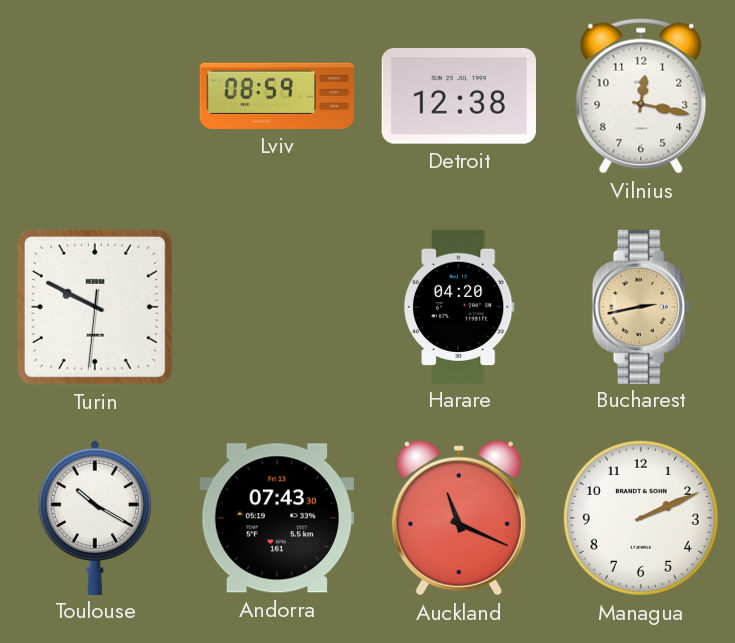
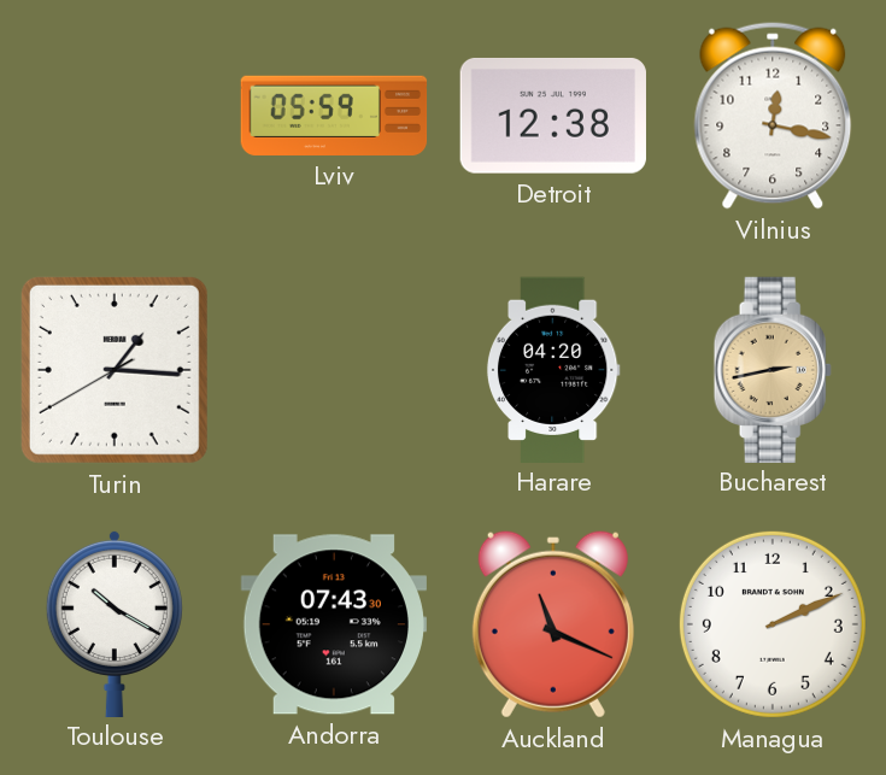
Lviv: 08:59 -> 05:59 (334, 116)
Turin: 9:49 -> 1:15 (115, 370)
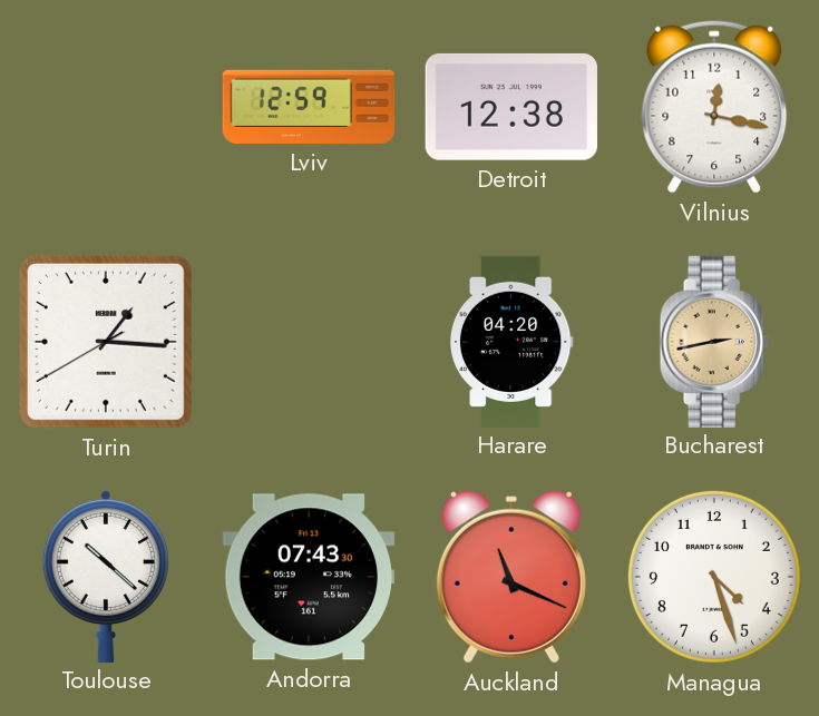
Lviv: 05:59 -> 12:59 (309, 107)
Toulouse: 10:20 -> 10:22 (106, 576)
Managua: 2:11 -> 4:27 (714, 577)
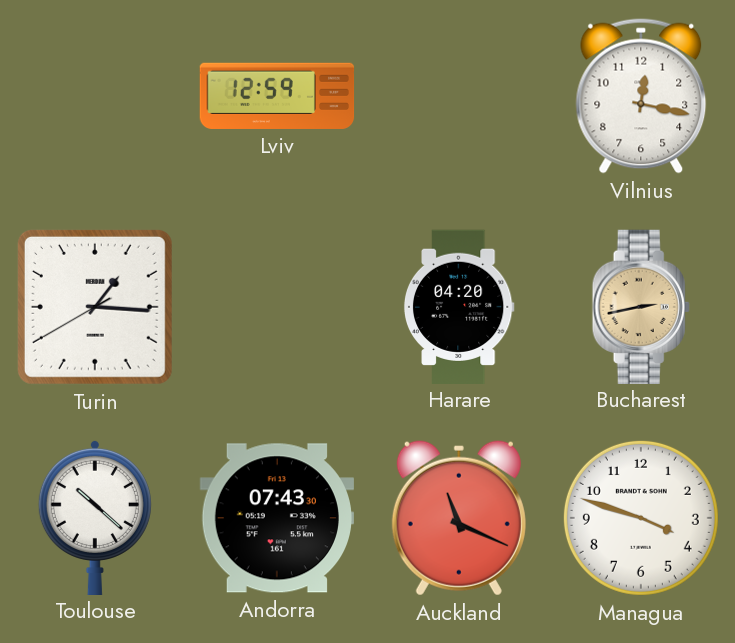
Detroit: 12:38 -> none (511, 107)
Managua: 4:27 -> 3:48 (641, 518)
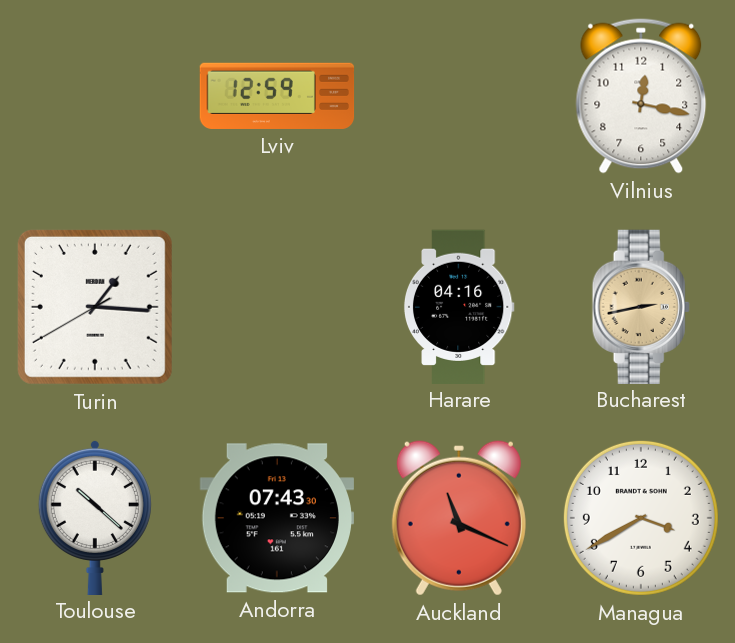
Harare: 04:20 -> 04:16 (459, 306)
Managua: 3:48 -> 3:40 (641, 518)
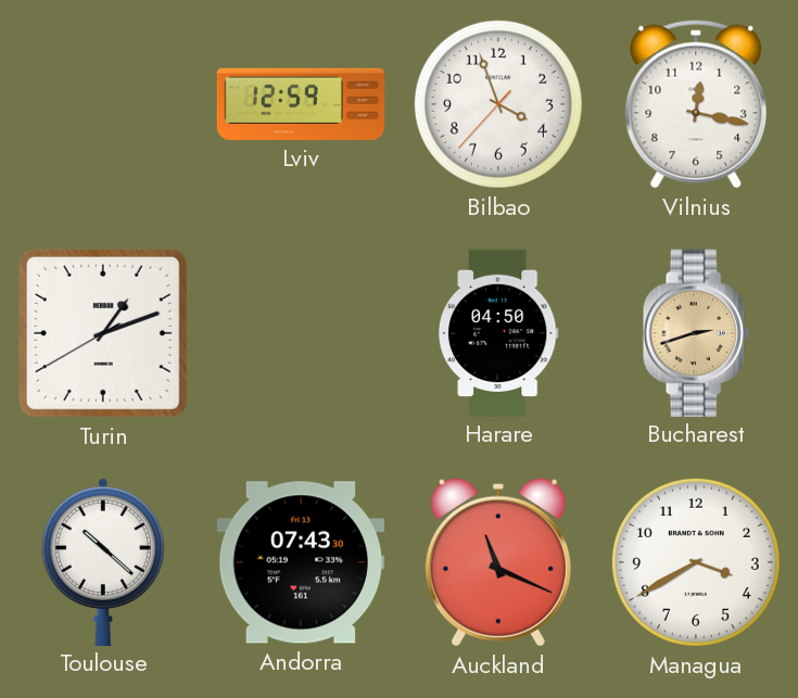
Bilbao: none -> 3:56 (498, 104)
Turin: 1:15 -> 1:11 (103, 333)
Harare: 04:16 -> 04:50 (498, 332)
Bucharest: 2:43 -> 2:42 (696, 332)
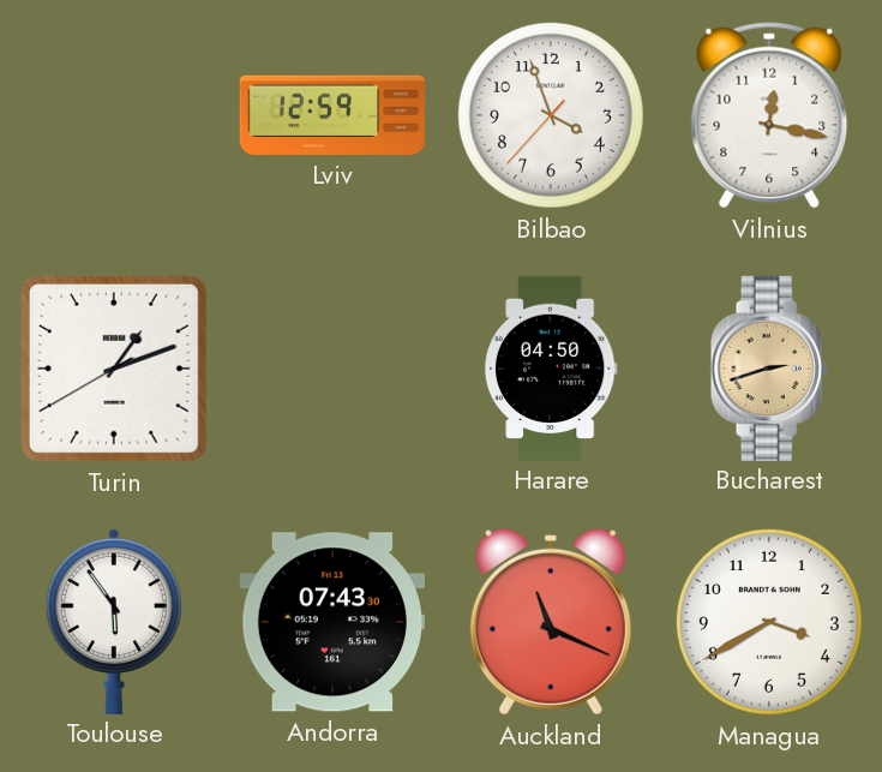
Toulouse: 10:22 -> 5:54 (114, 621)
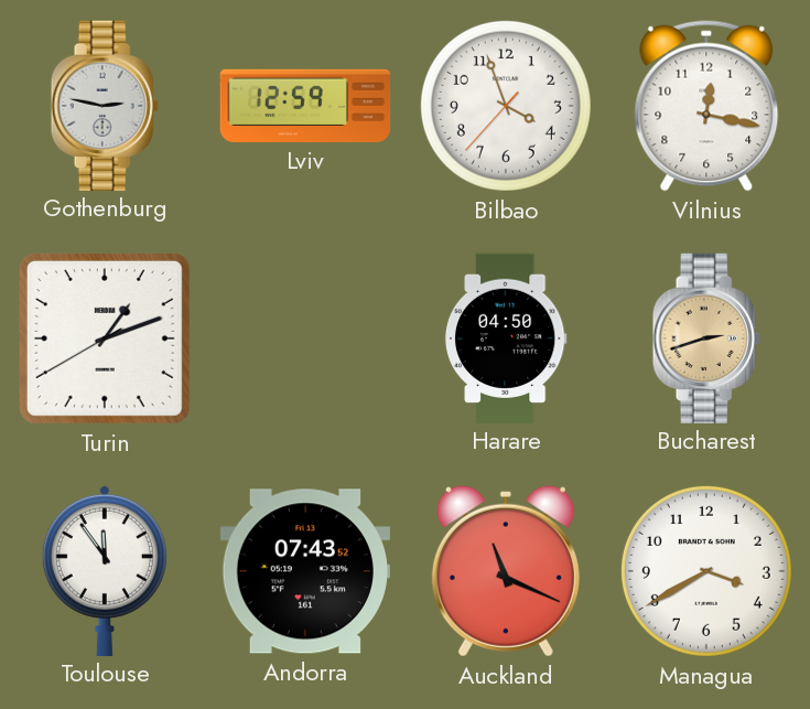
Gothenburg: none -> 2:47 (105, 105)
Toulouse: 5:54 -> 11:54 (105, 570)
Andorra: 07:43:30 -> 07:43:52 (304, 571)
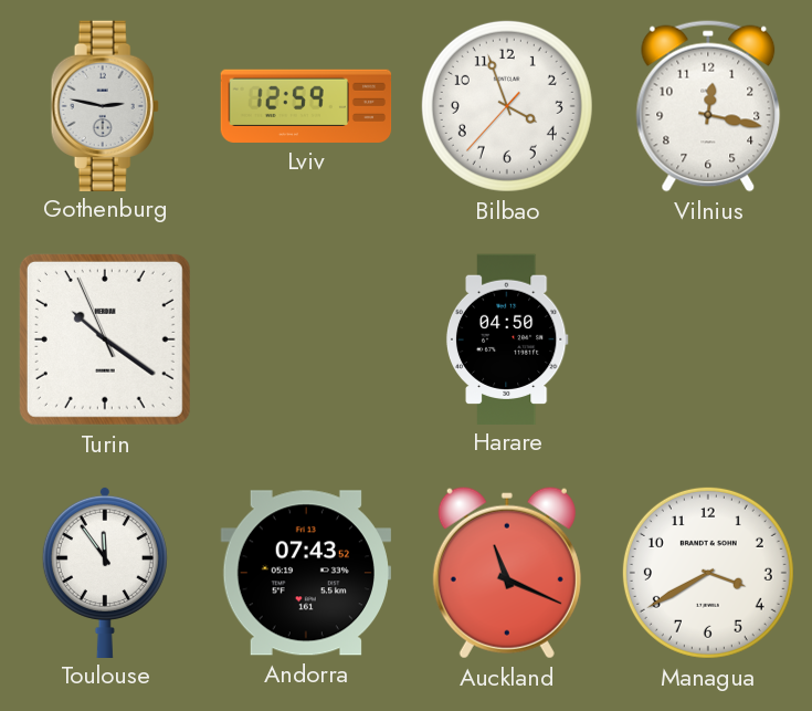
Turin: 1:11 -> 10:20 (105, 339)
Bucharest: 2:42 -> none (706, 337)
